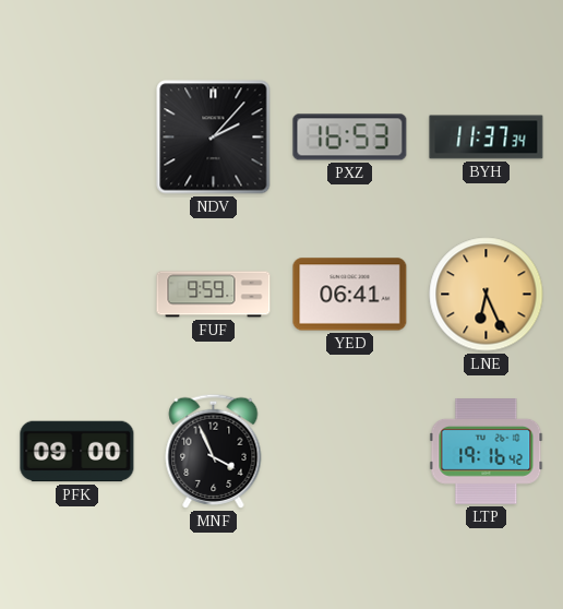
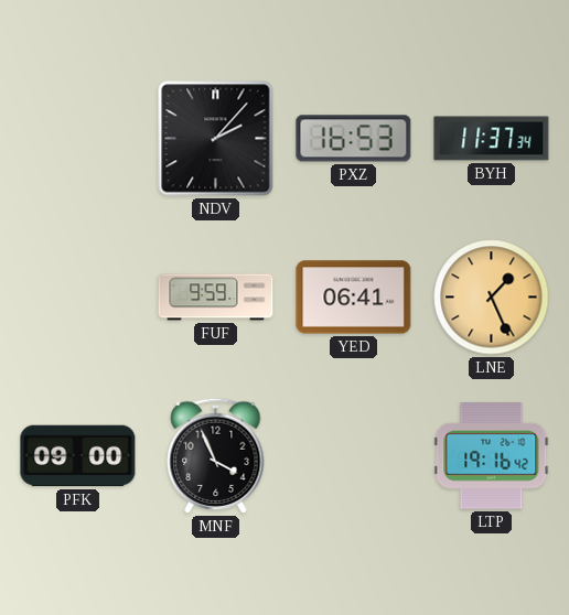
LNE: 6:26 -> 1:26 (492, 298)
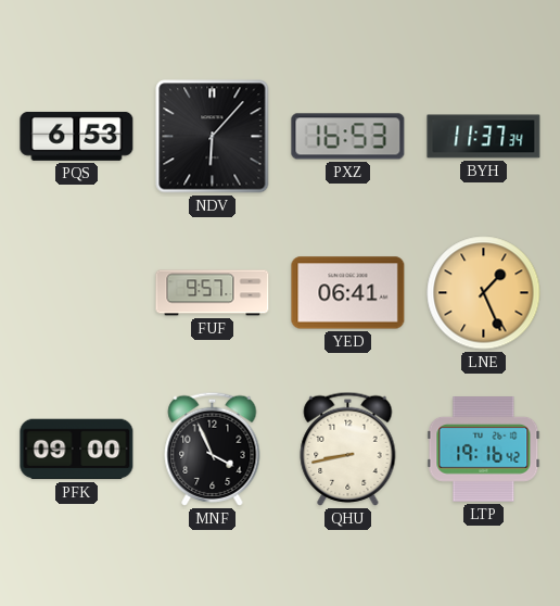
PQS: none -> 6:53 (77, 136)
NDV: 2:07 -> 6:07 (213, 137)
FUF: 9:59 -> 9:57 (213, 293)
QHU: none -> 8:43 (348, 449)
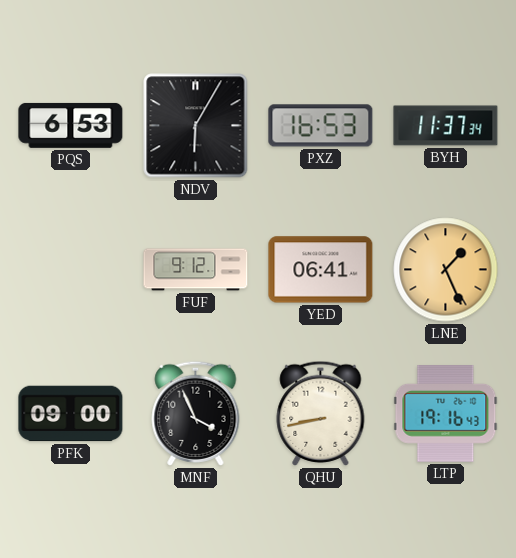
NDV: 6:07 -> 6:05 (196, 126)
FUF: 9:57 -> 9:12 (196, 270)
LTP: 19:16:42 -> 19:16:43 (446, 414)
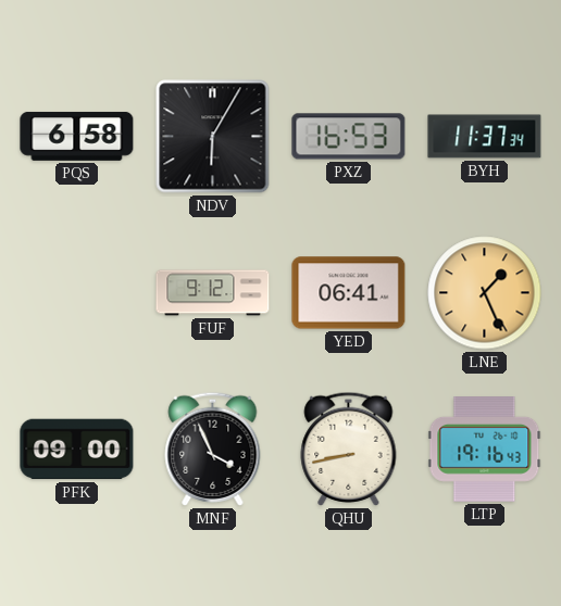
PQS: 6:53 -> 6:58 (77, 136)
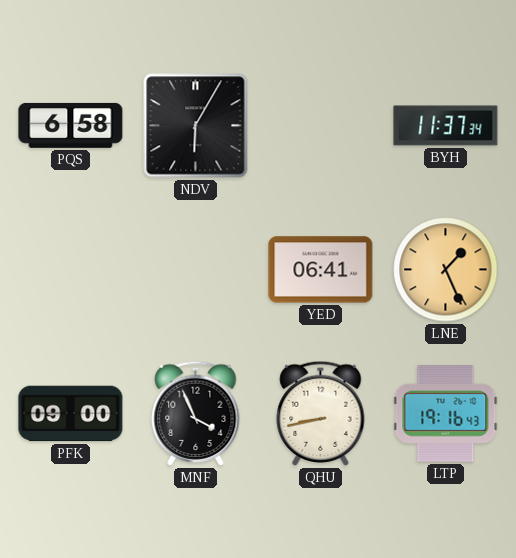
PXZ: 16:53 -> none (349, 137)
FUF: 9:12 -> none (213, 293)
